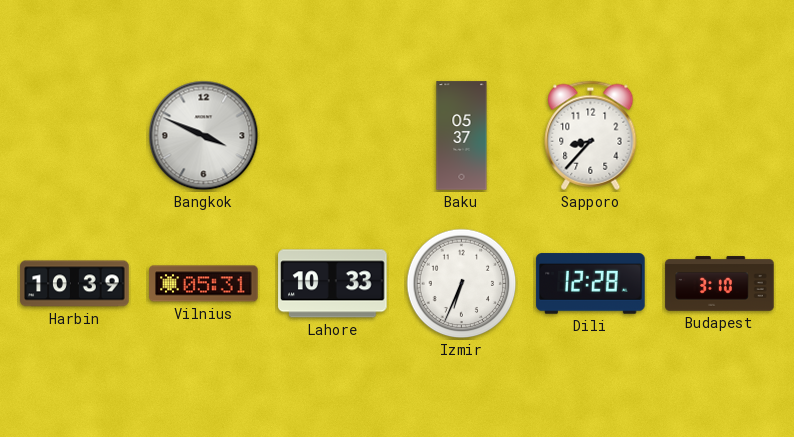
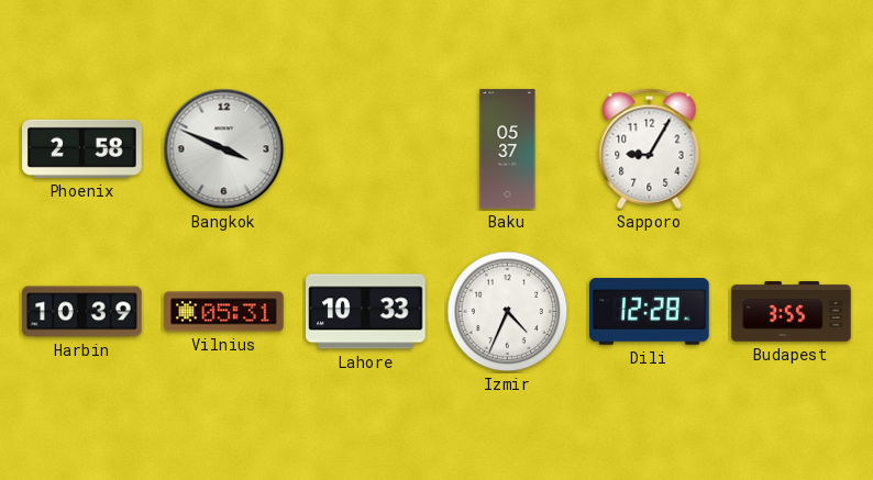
Phoenix: none -> 2:58 (82, 148)
Sapporo: 8:37 -> 9:05 (650, 148)
Izmir: 6:34 -> 4:34 (508, 312)
Budapest: 3:10 -> 3:55 (792, 312)
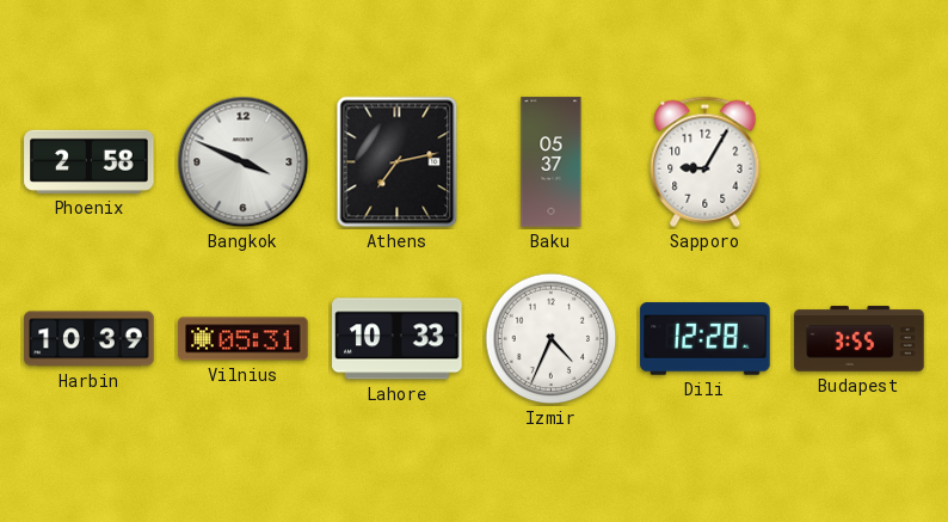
Athens: none -> 7:13 (398, 162)
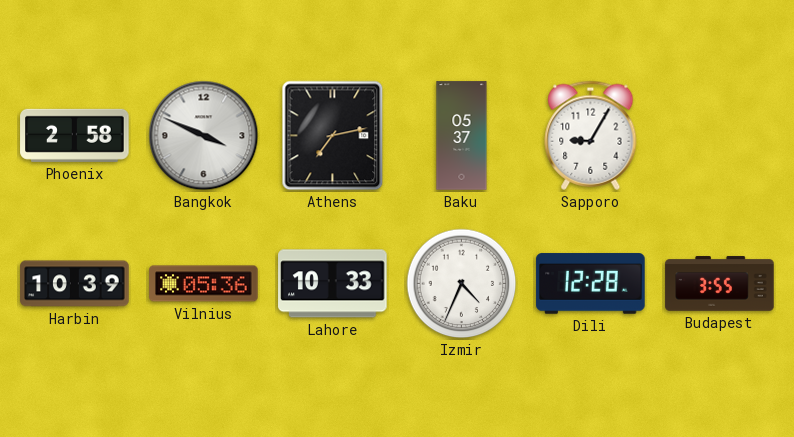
Vilnius: 05:31 -> 05:36 (204, 284)
